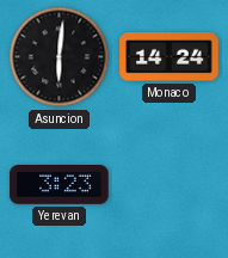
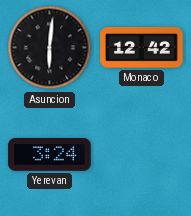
Monaco: 14:24 -> 12:42 (142, 48)
Yerevan: 3:23 -> 3:24 (50, 155)
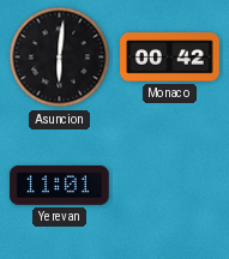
Monaco: 12:42 -> 00:42 (170, 58)
Yerevan: 3:24 -> 11:01 (60, 186)
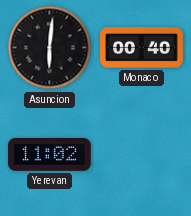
Monaco: 00:42 -> 00:40 (142, 48)
Yerevan: 11:01 -> 11:02 (50, 155)
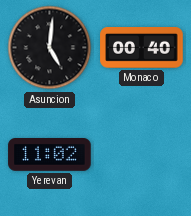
Asuncion: 6:01 -> 5:01 (50, 48)
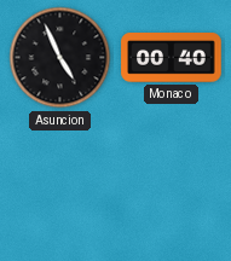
Asuncion: 5:01 -> 4:56 (60, 58)
Yerevan: 11:02 -> none (50, 155)
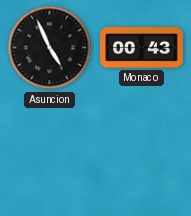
Monaco: 00:40 -> 00:43 (142, 48)
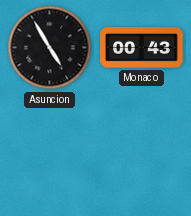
Asuncion: 4:56 -> 4:55 (50, 48)
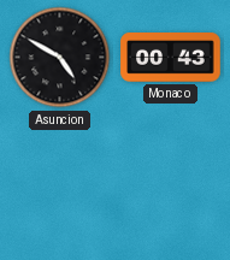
Asuncion: 4:55 -> 4:50 (60, 58)
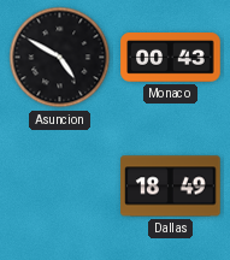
Dallas: none -> 18:49 (171, 187)
